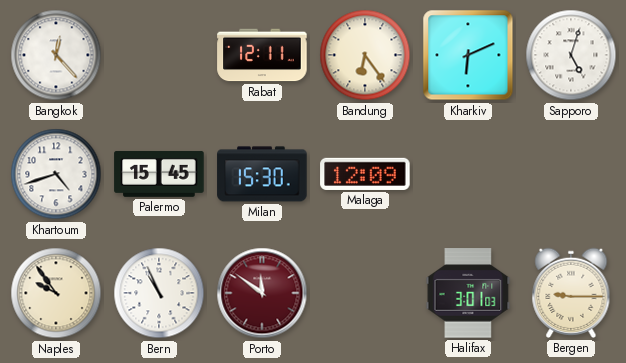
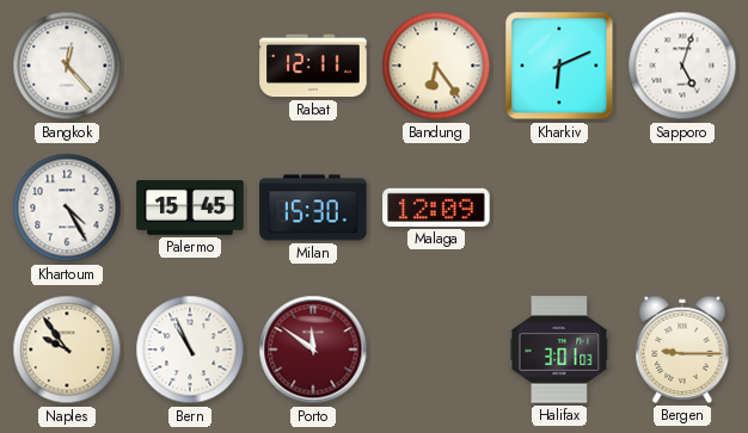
Khartoum: 4:42 -> 4:25 (67, 208)
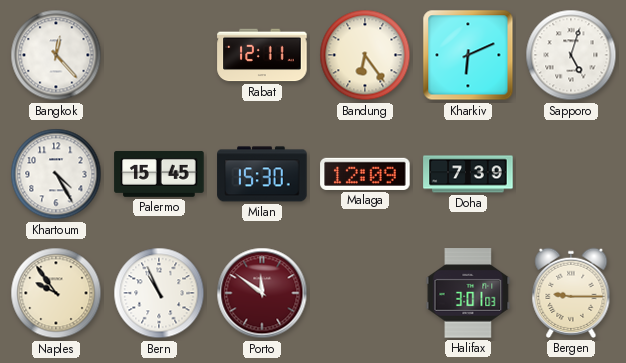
Doha: none -> 7:39 (468, 174)
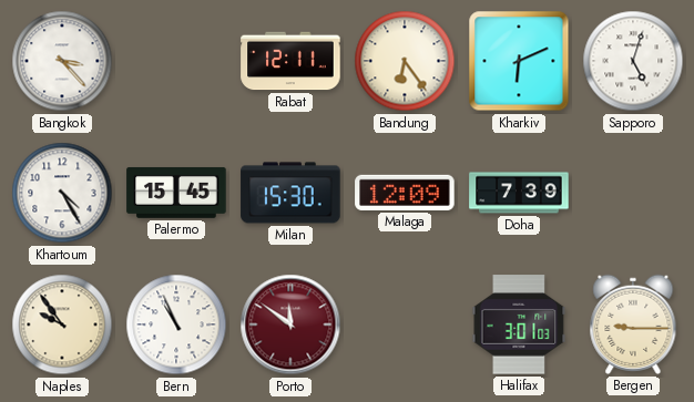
Bangkok: 12:23 -> 3:23 (62, 61)
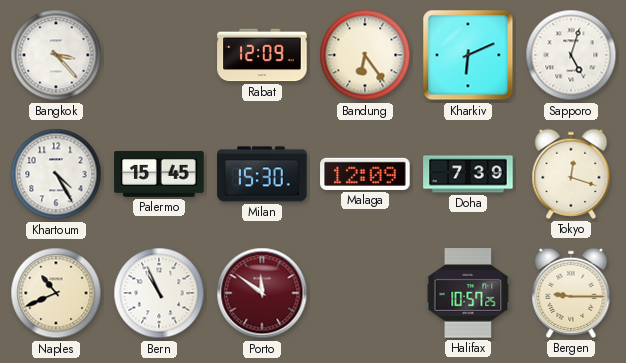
Rabat: 12:11 -> 12:09 (262, 55)
Tokyo: none -> 12:18 (571, 174)
Naples: 9:54 -> 10:41 (56, 293)
Halifax: 3:01 -> 10:57 (468, 293)
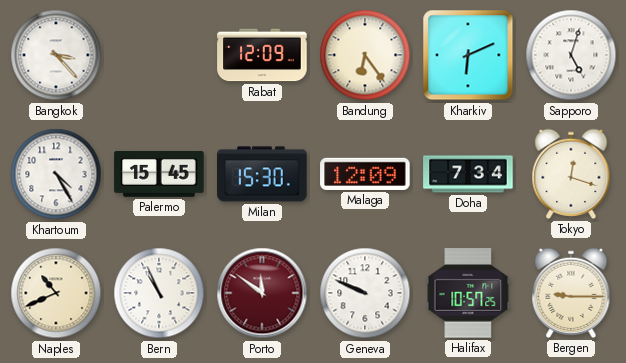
Doha: 7:39 -> 7:34 (468, 174)
Geneva: none -> 9:49 (365, 293)
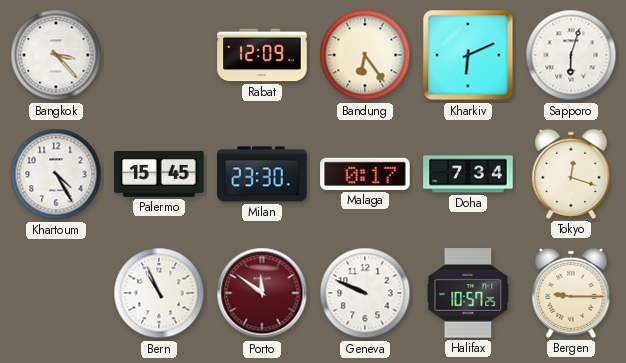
Sapporo: 5:03 -> 6:03 (571, 55)
Milan: 15:30 -> 23:30 (262, 174)
Malaga: 12:09 -> 0:17 (365, 174)
Naples: 10:41 -> none (56, 293)
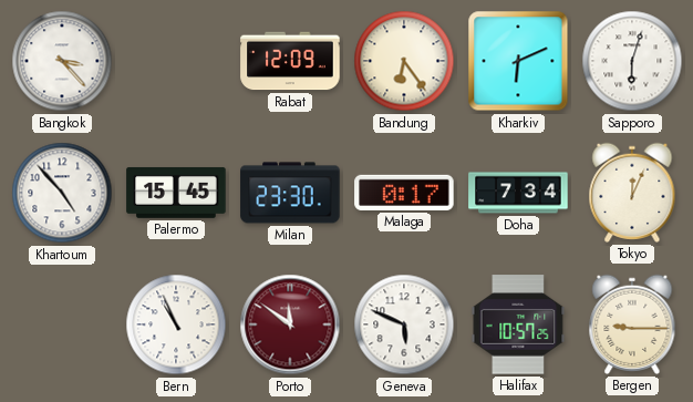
Khartoum: 4:25 -> 4:53 (62, 193)
Tokyo: 12:18 -> 12:04 (632, 193)
Geneva: 9:49 -> 5:49 (404, 324)
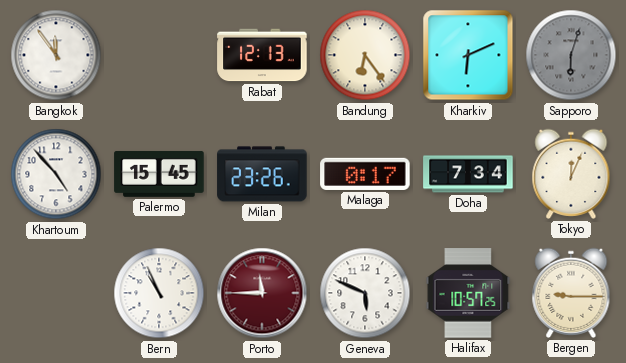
Bangkok: 3:23 -> 11:54 (56, 55)
Rabat: 12:09 -> 12:13 (262, 55)
Sapporo dial: white -> grey (571, 55)
Milan: 23:30 -> 23:26 (262, 174)
Porto: 11:51 -> 11:45 (262, 293)
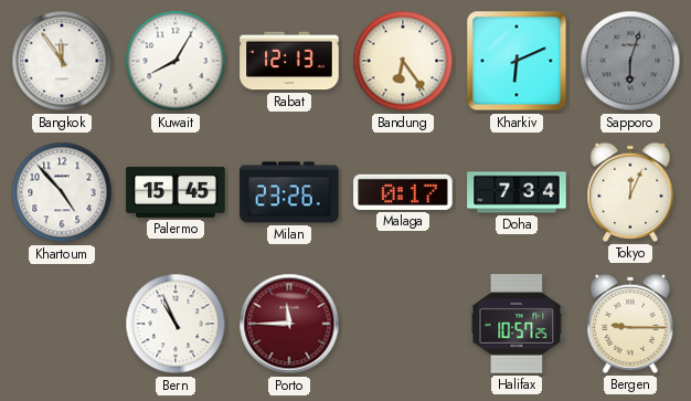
Kuwait: none -> 8:05 (176, 61)
Geneva: 5:49 -> none (365, 293)
